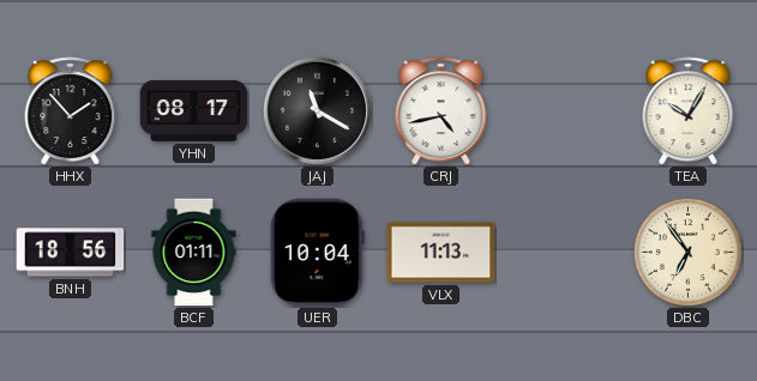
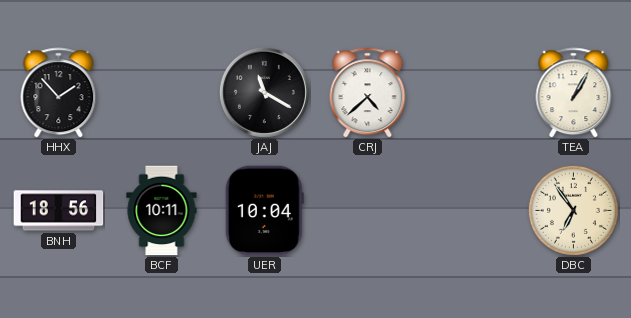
YHN: 08:17 -> none (194, 110)
CRJ: 4:43 -> 4:38 (368, 93)
TEA: 10:05 -> 1:05 (574, 93)
BCF: 01:11 -> 10:11 (162, 211)
VLX: 11:13 -> none (441, 253)
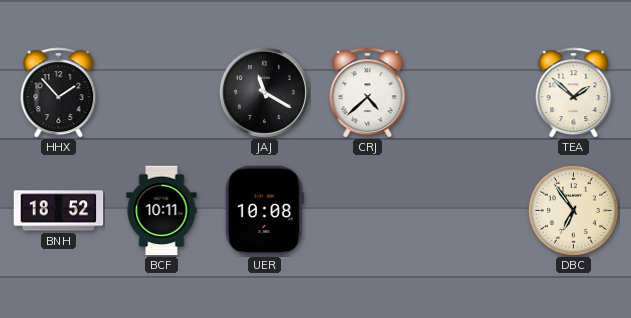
TEA: 1:05 -> 1:52 (574, 93)
BNH: 18:56 -> 18:52 (59, 211)
UER: 10:04 -> 10:08 (264, 211)
